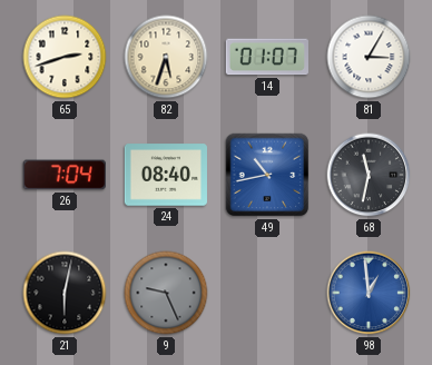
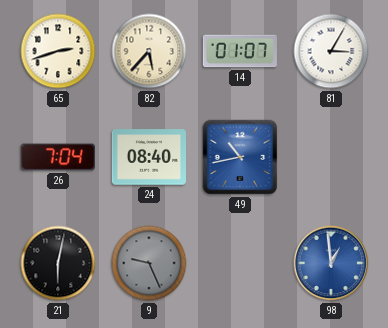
82: 5:33 -> 5:37 (149, 51)
68: 11:32 -> none (369, 175)
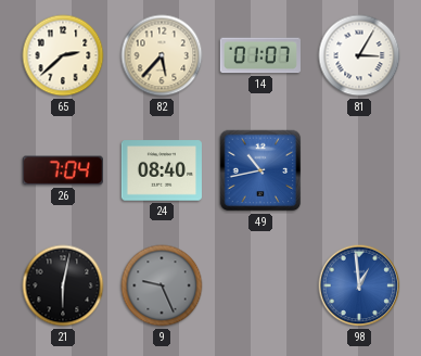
65: 2:42 -> 2:38 (63, 55)
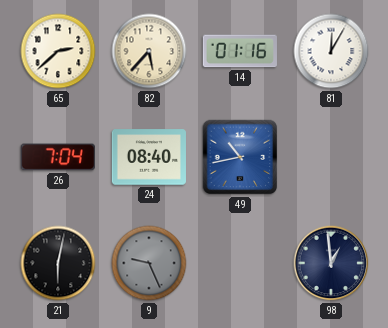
14: 01:07 -> 01:16 (240, 51)
81: 3:05 -> 12:05 (331, 51)
98 dial: blue -> navy (331, 263)
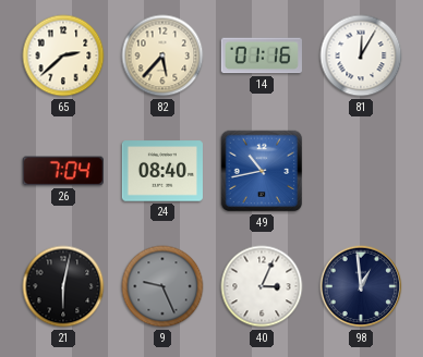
40: none -> 3:04 (262, 286)
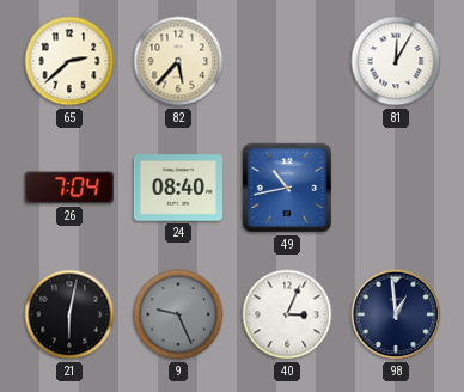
14: 01:16 -> none (262, 56)
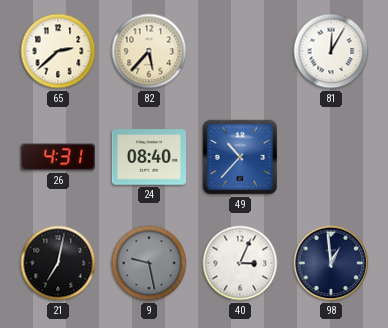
26: 7:04 -> 4:31 (58, 157)
49: 10:43 -> 10:37 (240, 157)
21: 6:02 -> 7:02 (58, 263)
9: 9:26 -> 9:28 (149, 263)
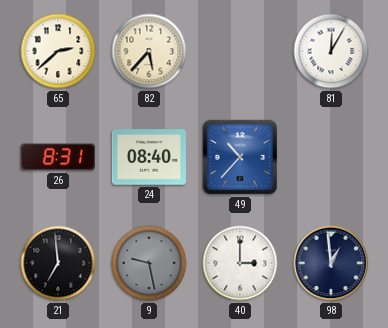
26: 4:31 -> 8:31 (58, 157)
21: 7:02 -> 6:59 (58, 263)
40: 3:04 -> 3:00 (240, 263)
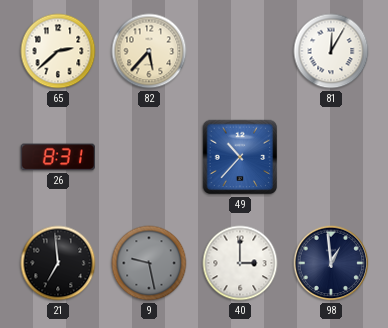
24: 08:40 -> none (148, 157)
